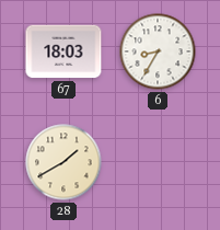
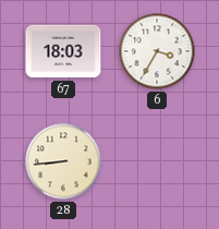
6: 8:35 -> 3:35 (157, 51)
28: 1:40 -> 8:44 (63, 161)
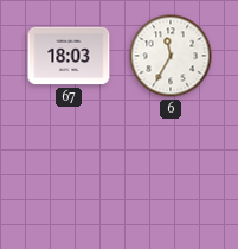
6: 3:35 -> 11:35 (171, 56)
28: 8:44 -> none (63, 161)
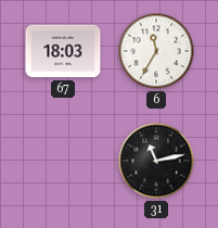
31: none -> 11:13 (156, 161)
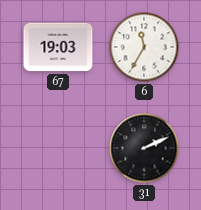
67: 18:03 -> 19:03 (58, 47)
31: 11:13 -> 2:11 (144, 148)
